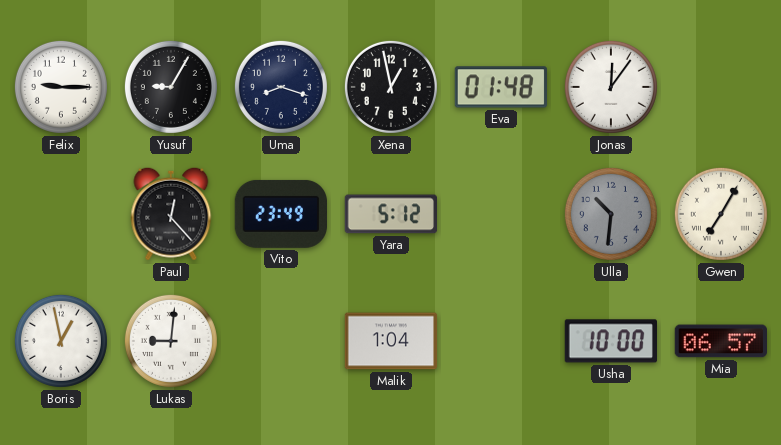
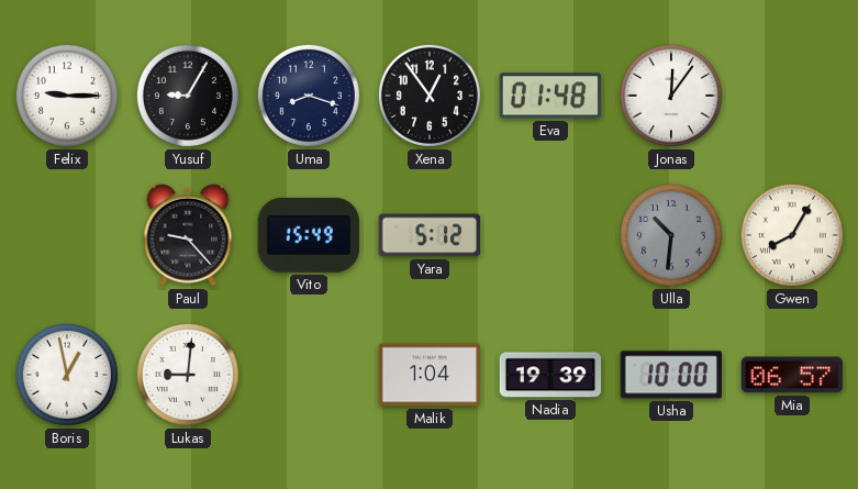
Xena: 12:58 -> 12:54 (430, 96)
Paul: 12:23 -> 9:23 (188, 235)
Vito: 23:49 -> 15:49 (308, 235)
Gwen: 7:05 -> 8:05 (792, 235)
Nadia: none -> 19:39 (550, 375)
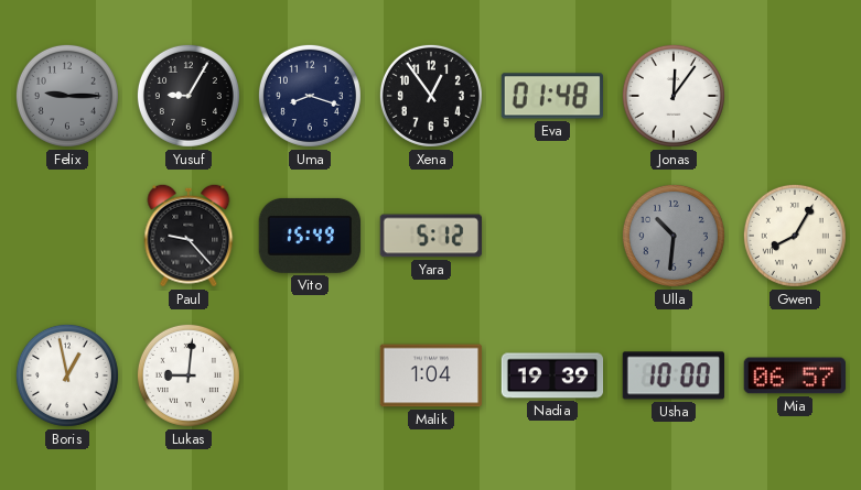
Felix dial: white -> grey (67, 96)
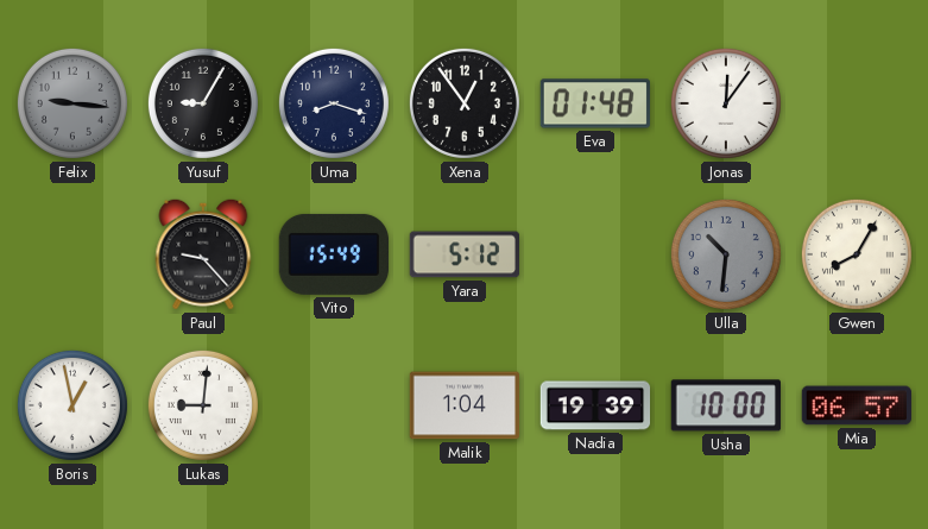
Felix: 9:15 -> 9:16 (72, 103)
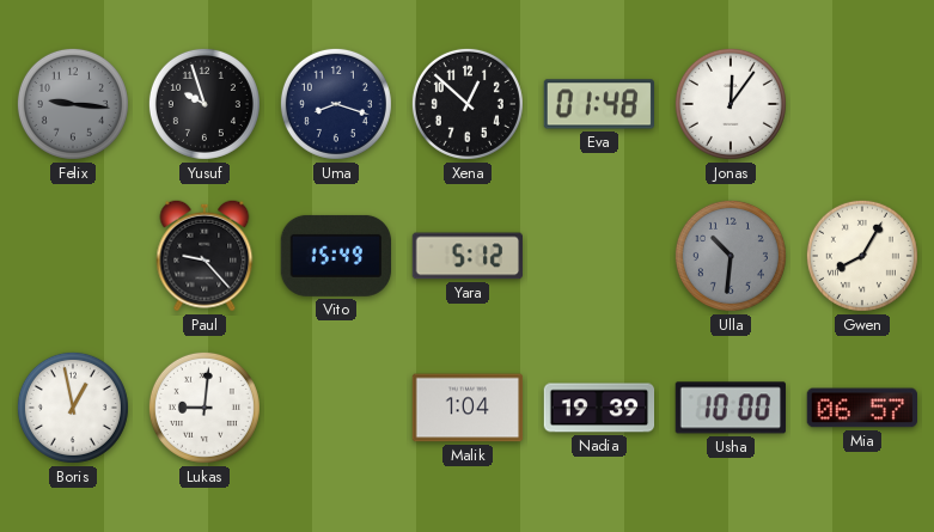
Yusuf: 9:05 -> 9:57 (204, 104)
Xena: 12:54 -> 12:52 (468, 104)
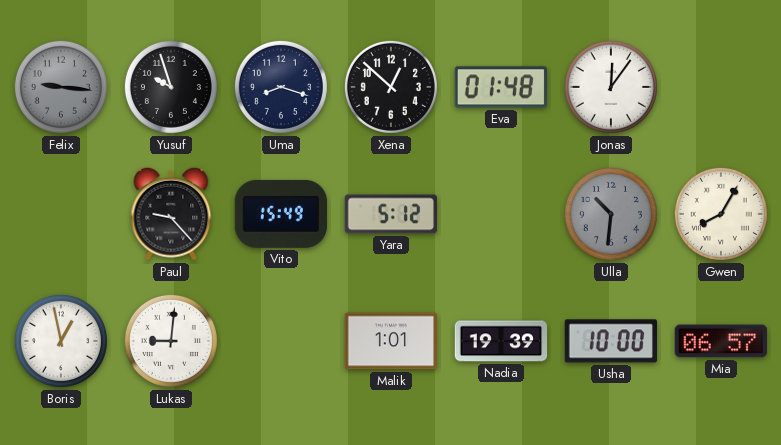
Malik: 1:04 -> 1:01 (391, 341)
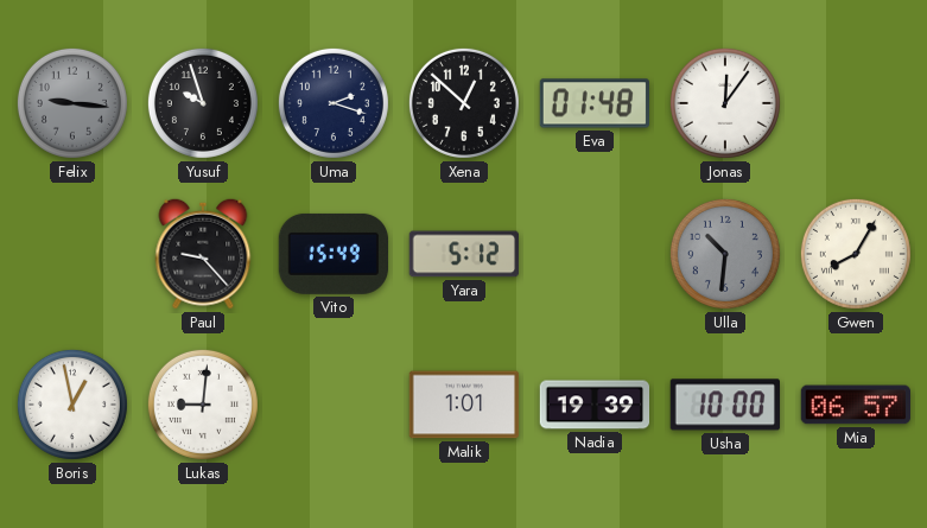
Uma: 8:18 -> 2:18 (334, 103)
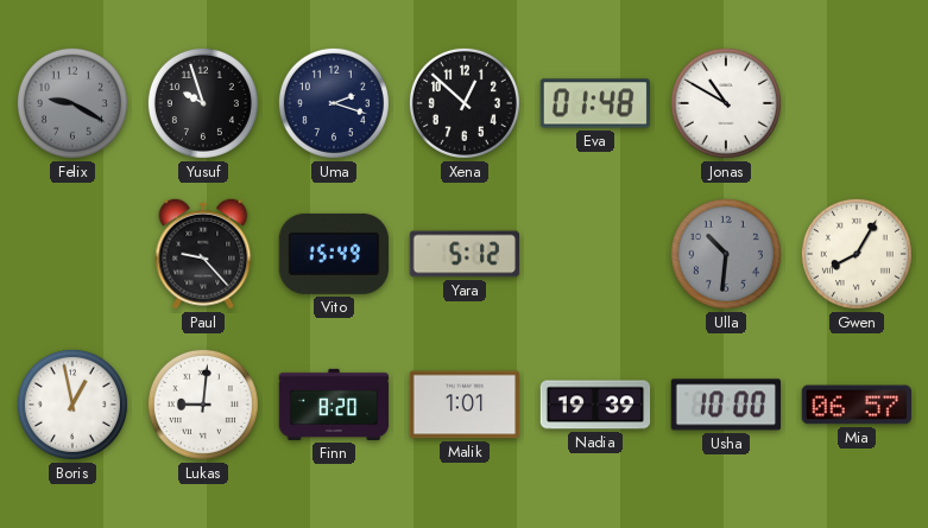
Felix: 9:16 -> 9:20 (72, 103)
Jonas: 12:06 -> 10:50 (726, 103)
Finn: none -> 8:20 (334, 405)
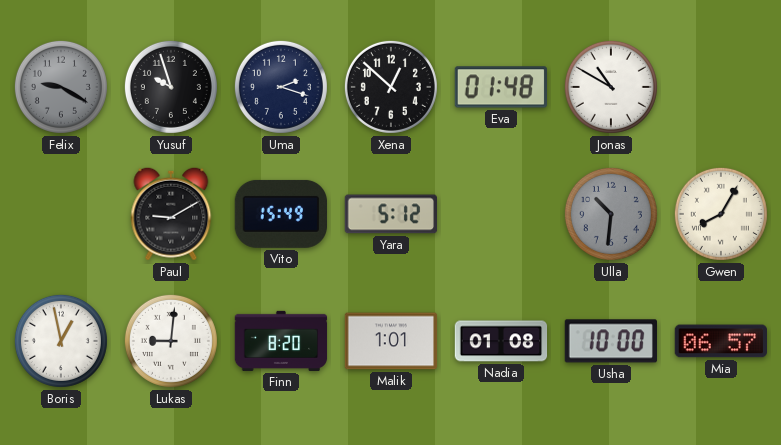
Paul: 9:23 -> 9:10 (171, 214)
Nadia: 19:39 -> 01:08 (501, 341)
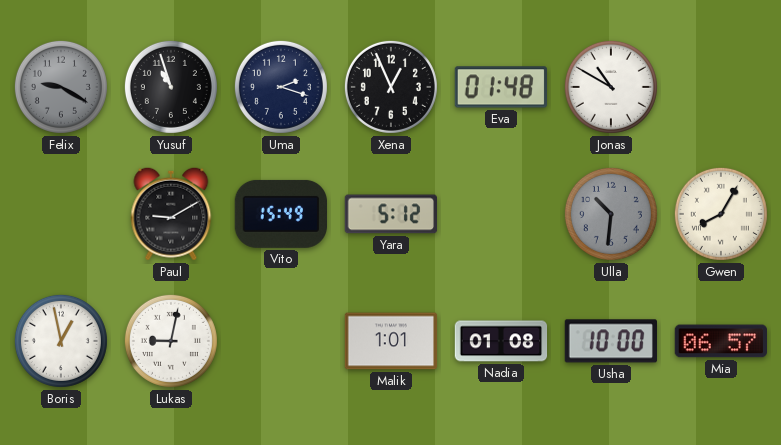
Yusuf: 9:57 -> 10:57 (171, 87)
Xena: 12:52 -> 12:56 (391, 87)
Lukas: 9:01 -> 9:02 (171, 341)
Finn: 8:20 -> none (281, 341)
